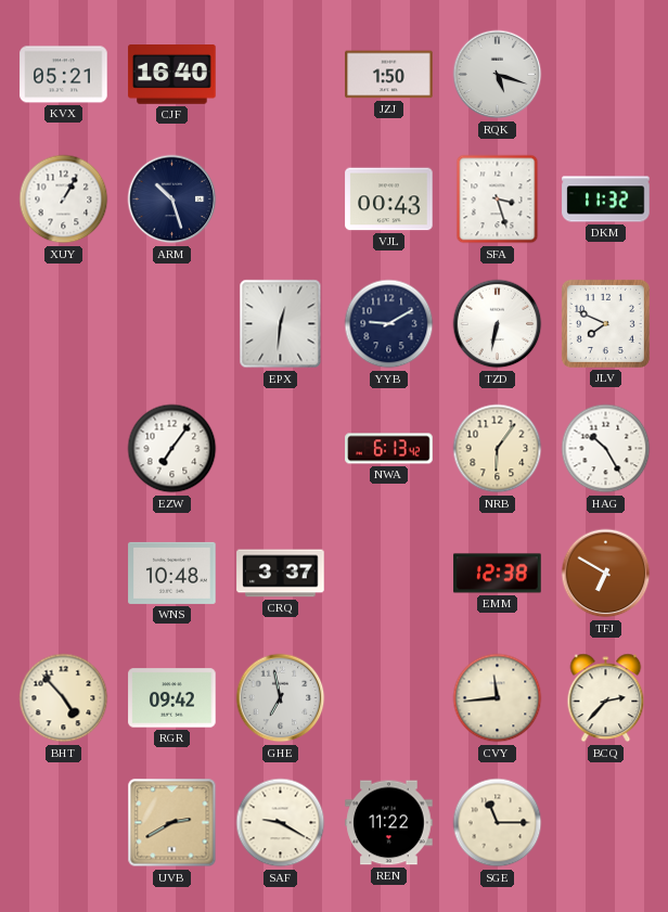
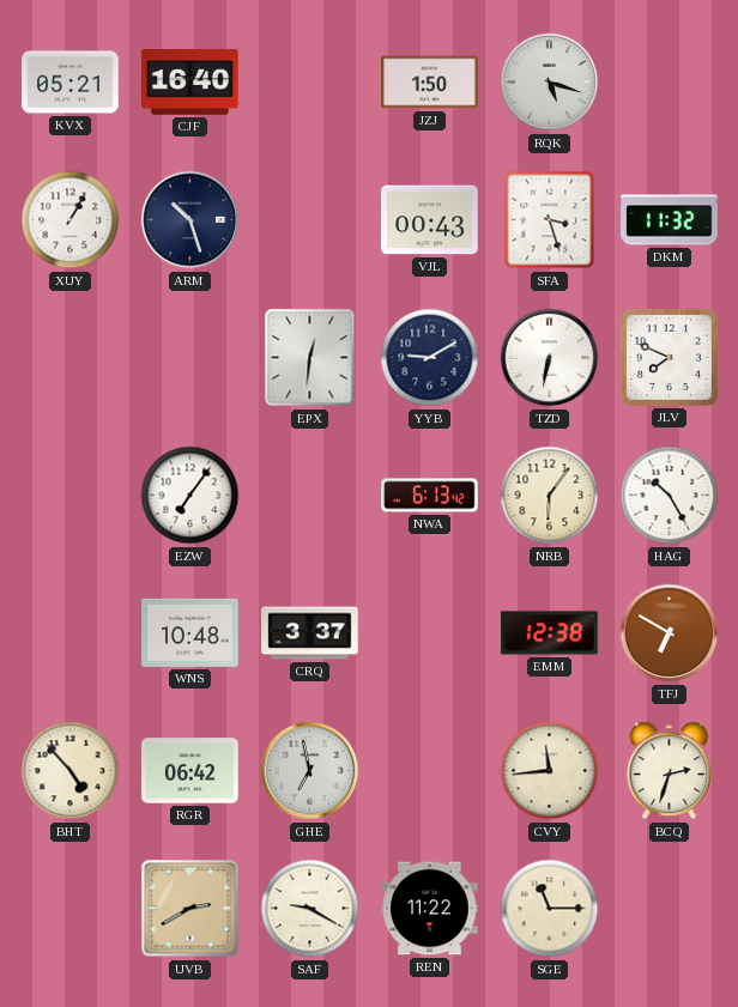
RGR: 09:42 -> 06:42 (190, 771)
BCQ: 2:37 -> 2:33 (670, 771)
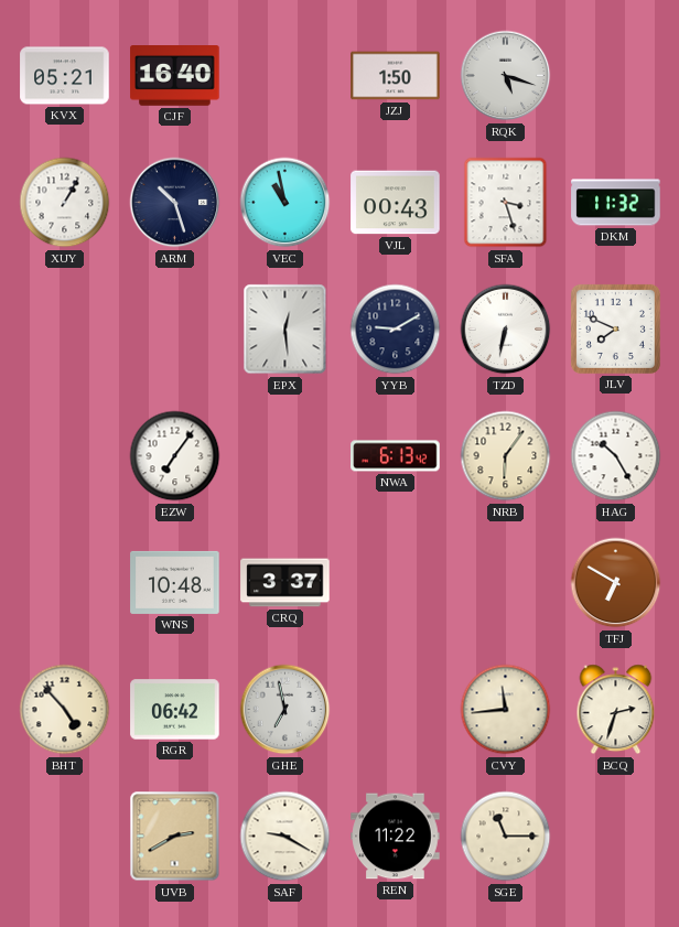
VEC: none -> 10:58 (285, 203)
EPX: 12:31 -> 12:29 (285, 330)
EMM: 12:38 -> none (550, 633)
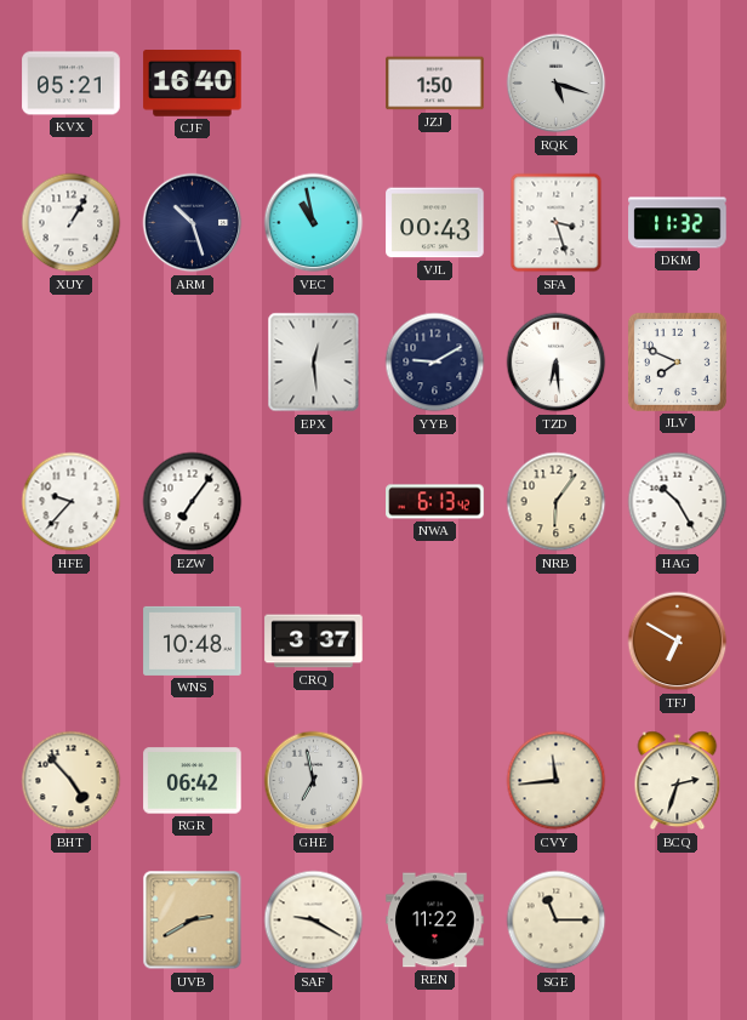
TZD: 6:32 -> 6:29 (557, 363)
HFE: none -> 9:37 (72, 502)
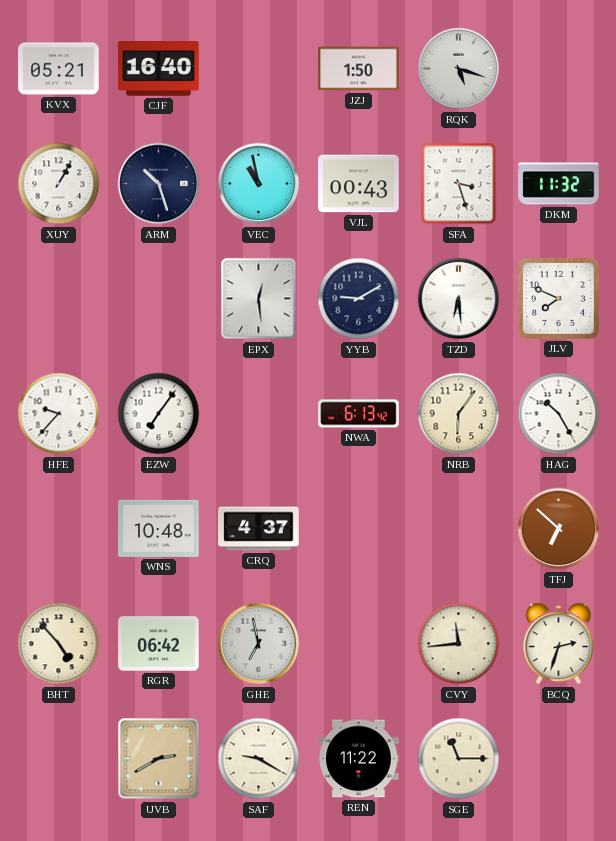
CRQ: 3:37 -> 4:37 (259, 529)
TFJ: 6:50 -> 6:52 (559, 529)
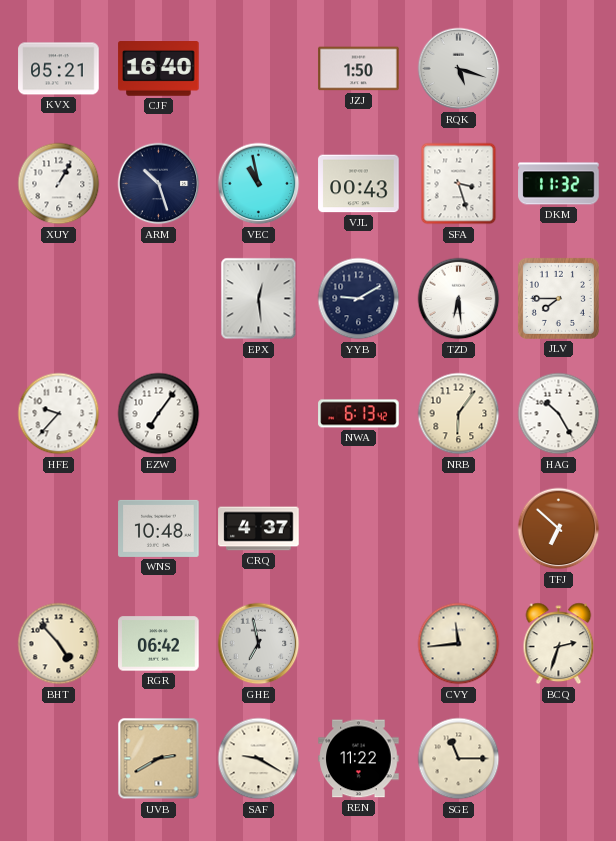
JLV: 7:49 -> 7:45 (558, 298)
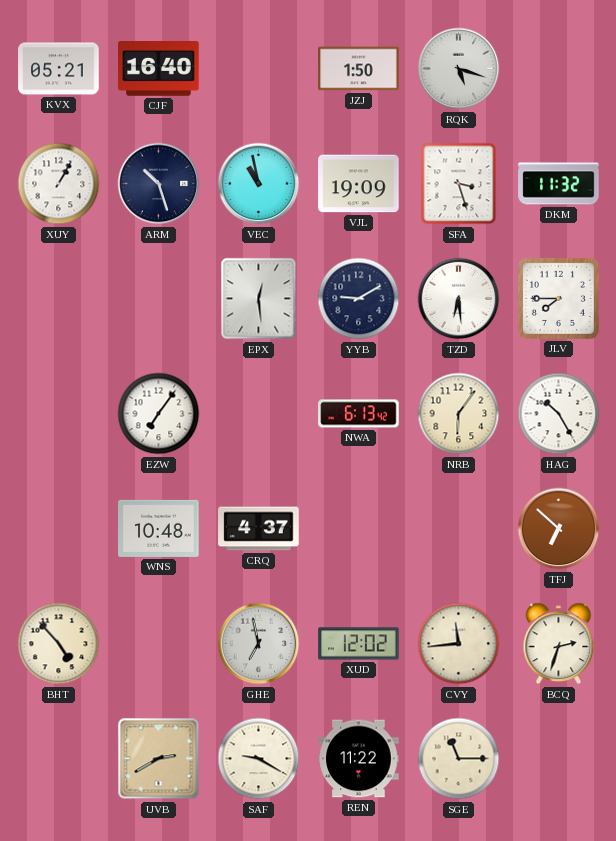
VJL: 00:43 -> 19:09 (359, 184)
HFE: 9:37 -> none (59, 414)
RGR: 06:42 -> none (159, 644)
XUD: none -> 12:02 (359, 644)
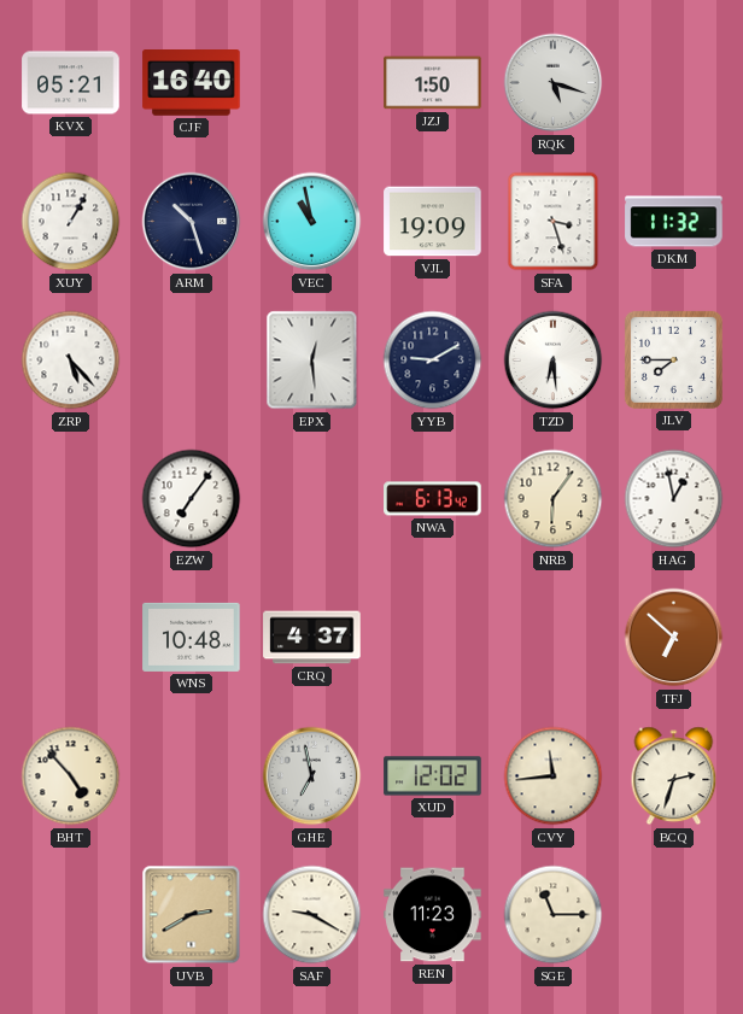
ZRP: none -> 5:23 (71, 361)
HAG: 10:25 -> 12:58 (674, 499)
REN: 11:22 -> 11:23 (433, 915)
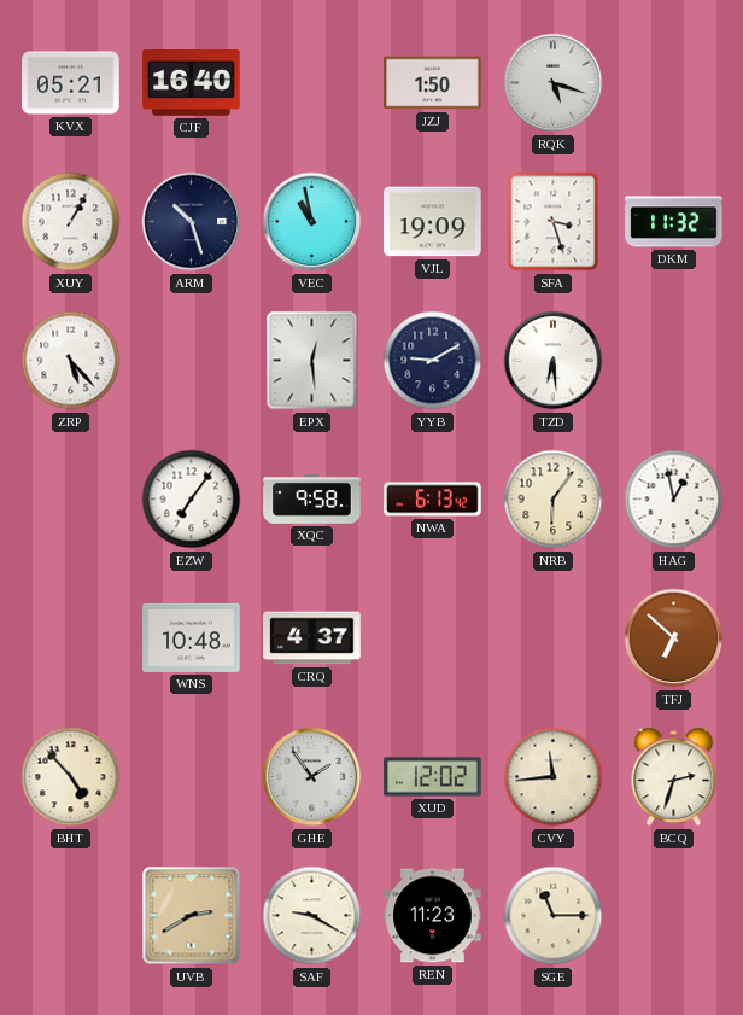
JLV: 7:45 -> none (673, 359)
XQC: none -> 9:58 (312, 500)
GHE: 6:58 -> 1:54 (312, 777)
